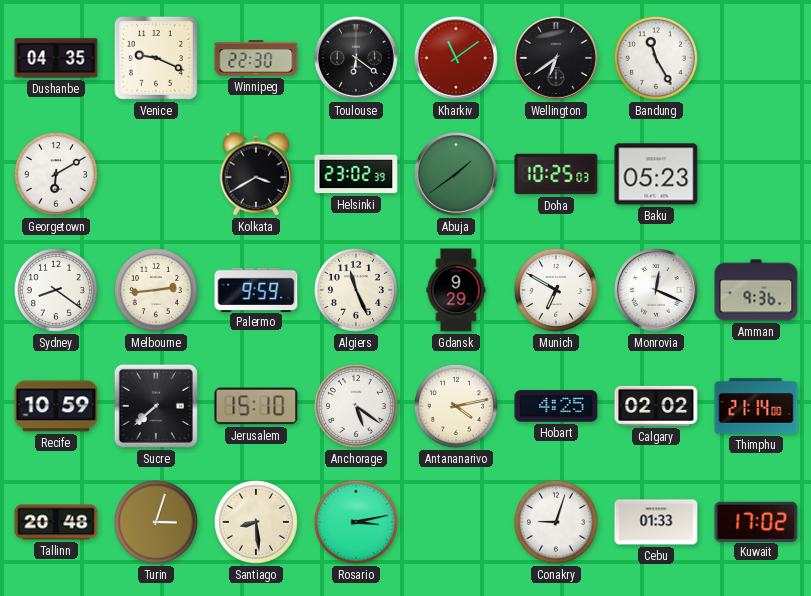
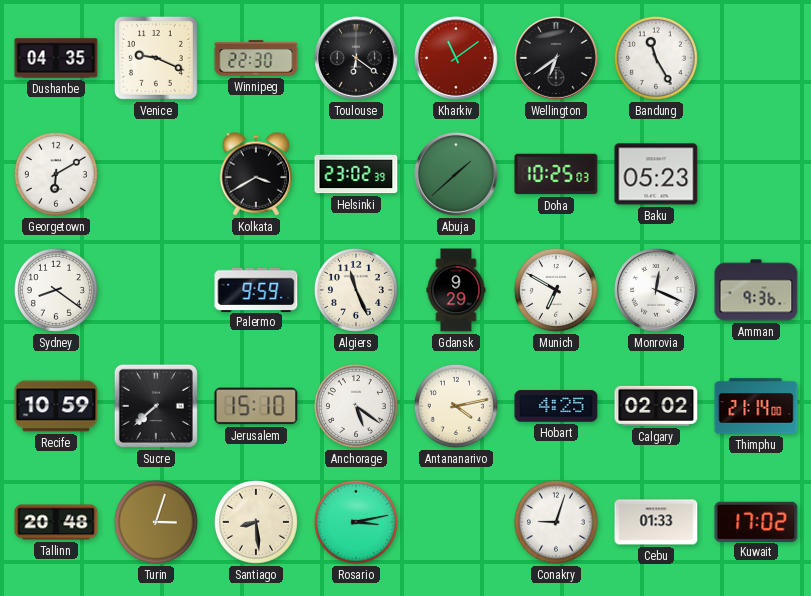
Abuja: 1:39 -> 1:38 (457, 175)
Melbourne: 2:44 -> none (156, 290)
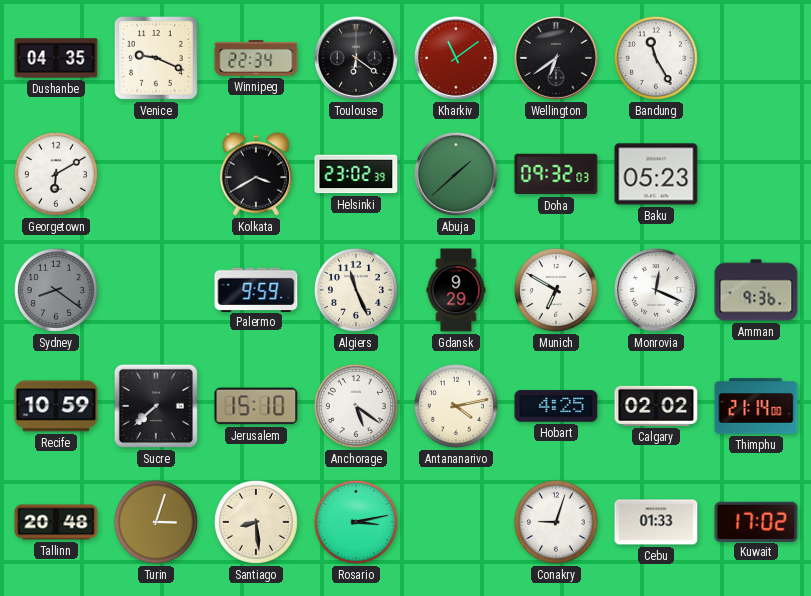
Winnipeg: 22:30 -> 22:34 (256, 58)
Doha: 10:25 -> 09:32 (556, 174)
Sydney dial: white -> grey (56, 290)
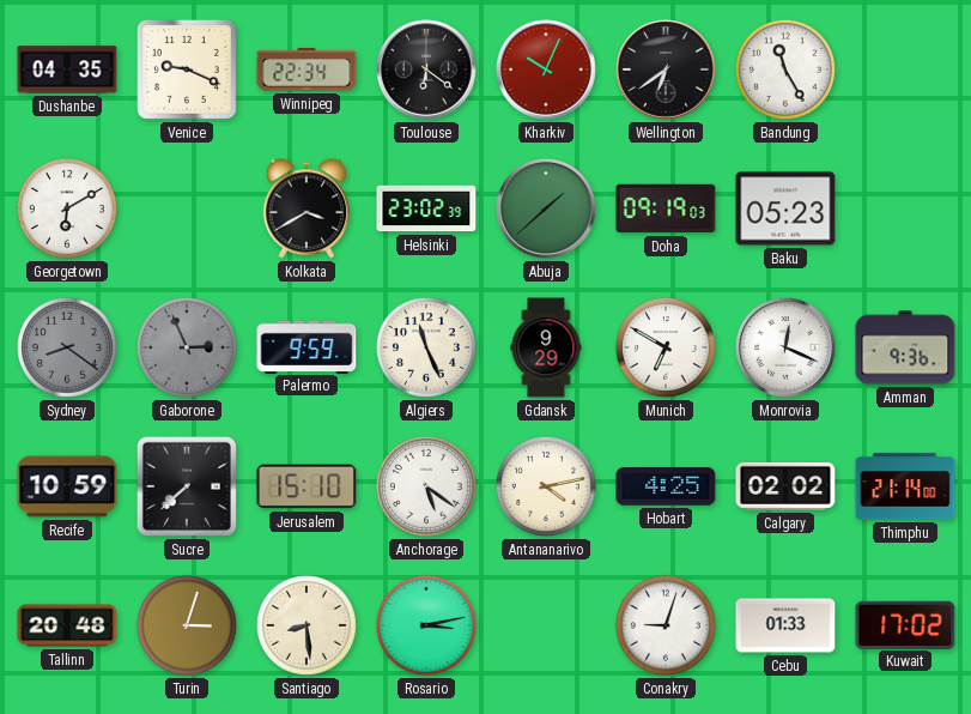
Kharkiv: 11:09 -> 10:04 (547, 71)
Doha: 09:32 -> 09:19 (666, 208)
Gaborone: none -> 2:56 (187, 347)
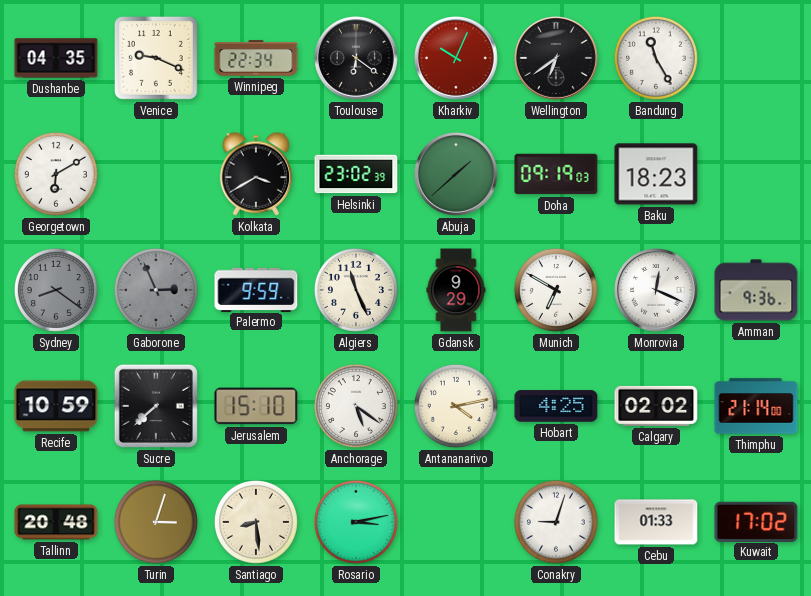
Baku: 05:23 -> 18:23 (656, 174)
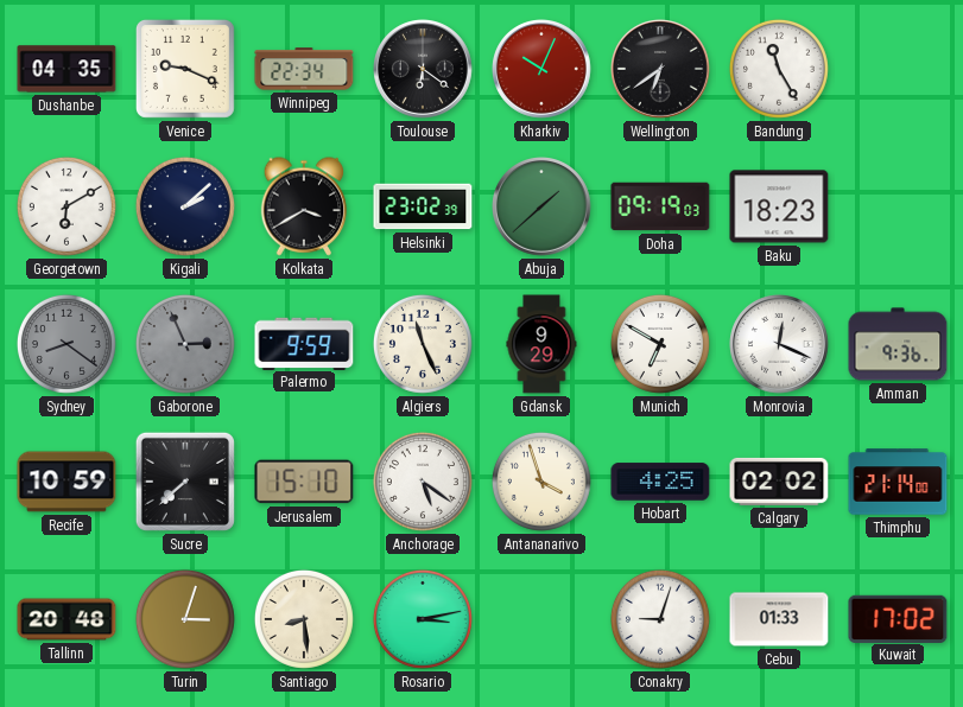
Kigali: none -> 2:08 (185, 206)
Antananarivo: 4:13 -> 3:57 (541, 482)
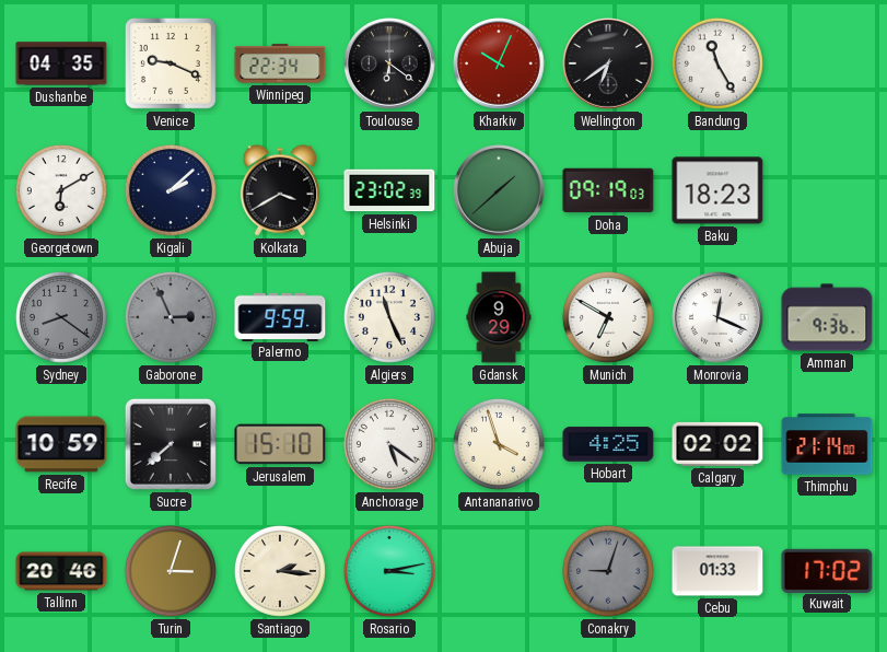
Tallinn: 20:48 -> 20:46 (61, 571)
Santiago: 8:29 -> 2:16 (280, 571)
Conakry dial: white -> grey (608, 571)
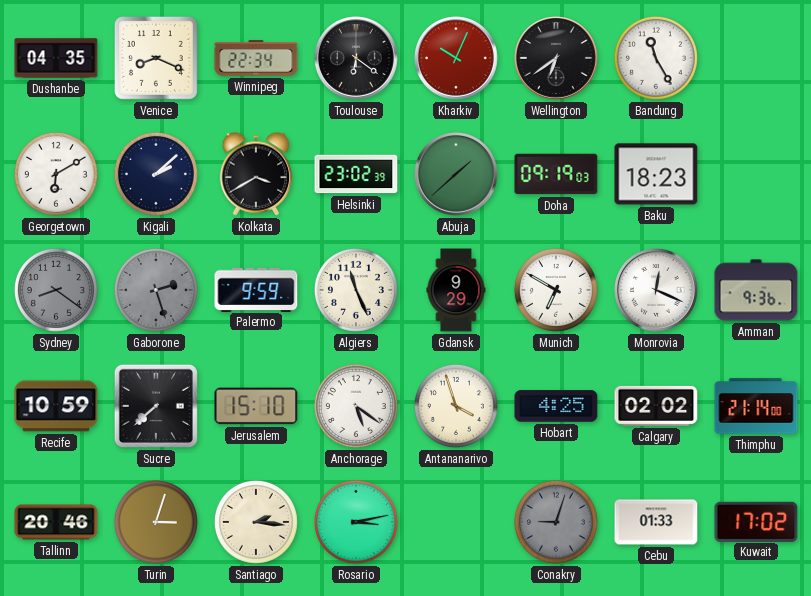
Venice: 9:19 -> 8:19 (156, 58)
Gaborone: 2:56 -> 2:27 (156, 290)
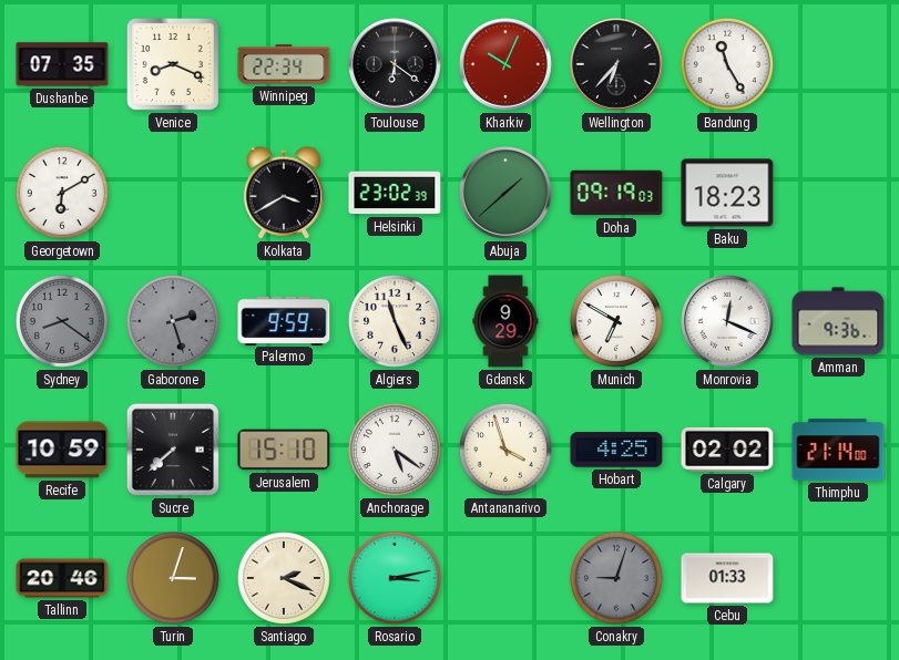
Dushanbe: 04:35 -> 07:35 (62, 64)
Wellington: 6:39 -> 6:37 (617, 65)
Kigali: 2:08 -> none (156, 174)
Santiago: 2:16 -> 2:19 (284, 578)
Kuwait: 17:02 -> none (756, 521)
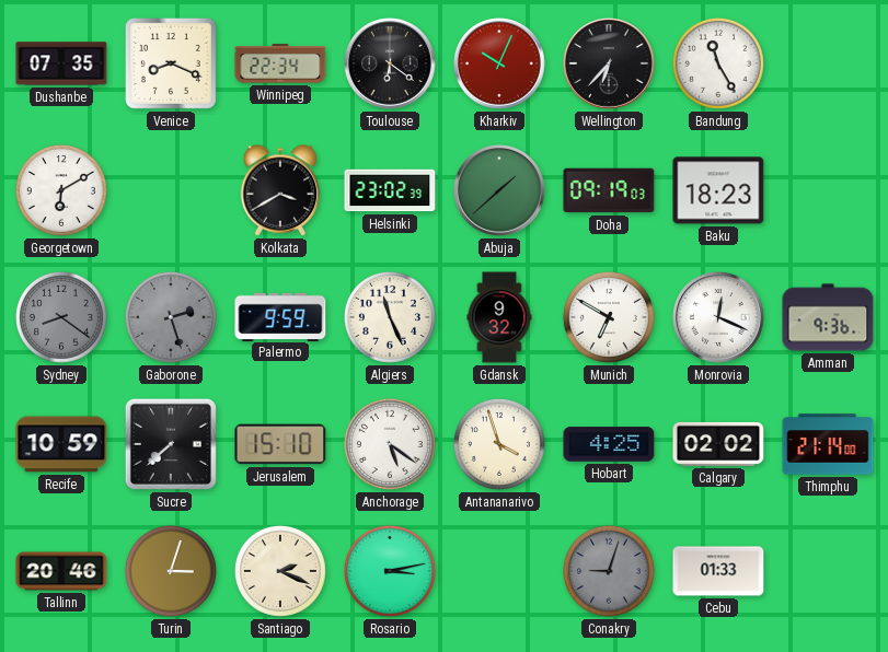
Gdansk: 9:29 -> 9:32 (499, 317)
